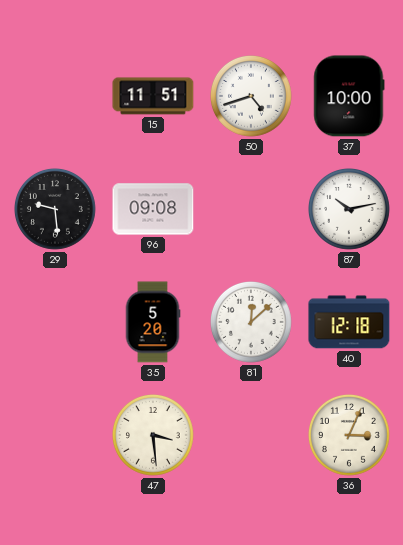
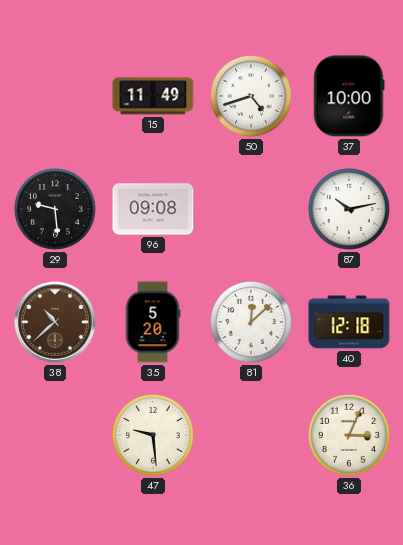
15: 11:51 -> 11:49 (153, 96)
38: none -> 10:38 (55, 322)
47: 3:29 -> 9:29 (154, 436)
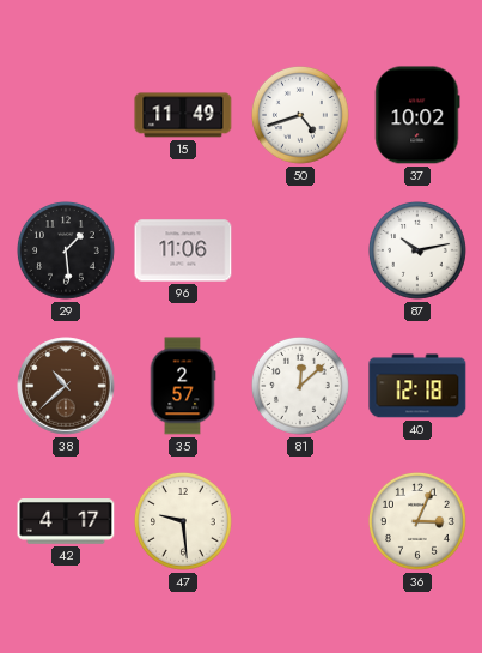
37: 10:00 -> 10:02 (417, 115)
29: 9:29 -> 1:29 (67, 252)
96: 09:08 -> 11:06 (183, 250)
35: 5:20 -> 2:57 (183, 386)
42: none -> 4:17 (66, 522)
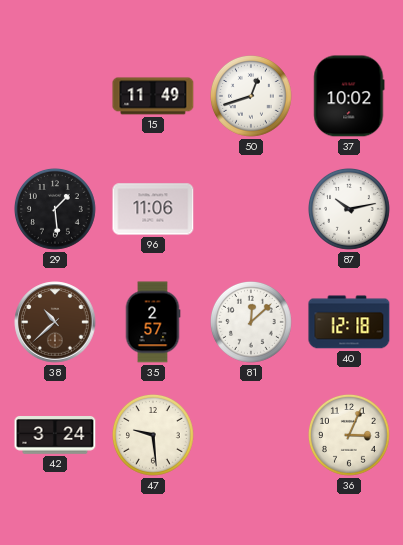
50: 4:42 -> 12:42 (252, 97)
42: 4:17 -> 3:24 (55, 436)
